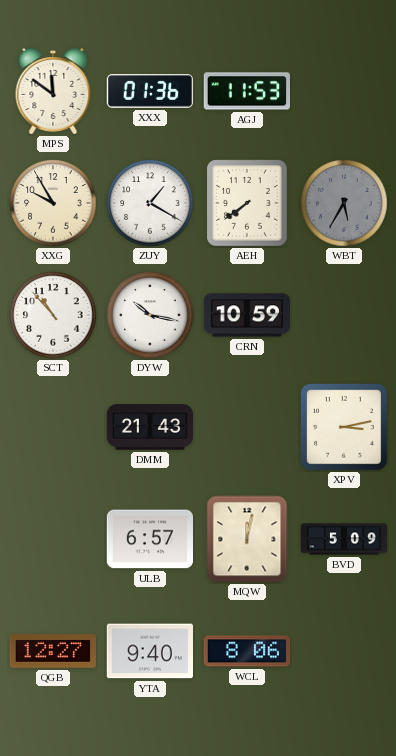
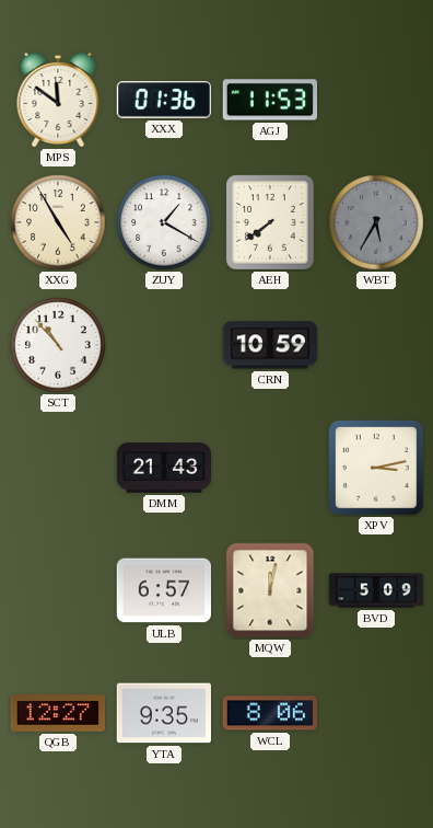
XXG: 9:55 -> 4:55 (58, 222)
DYW: 10:17 -> none (150, 315)
YTA: 9:40 -> 9:35 (163, 713)
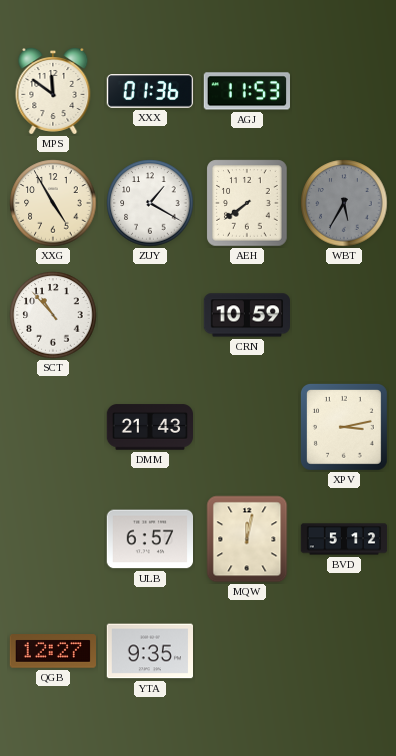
BVD: 5:09 -> 5:12 (344, 539)
WCL: 8:06 -> none (269, 713)
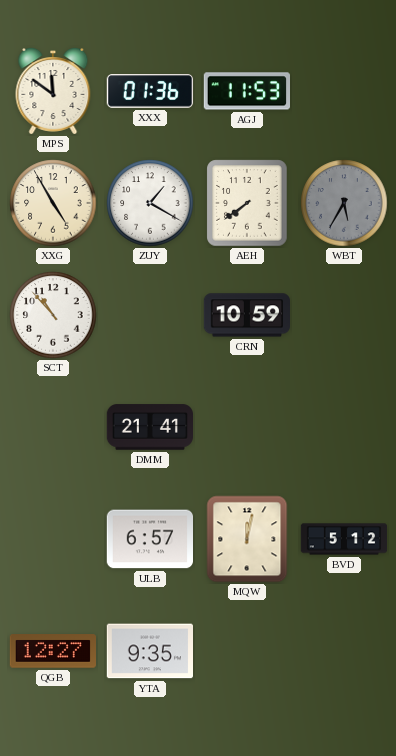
DMM: 21:43 -> 21:41 (150, 427)
XPV: 3:13 -> none (344, 427)
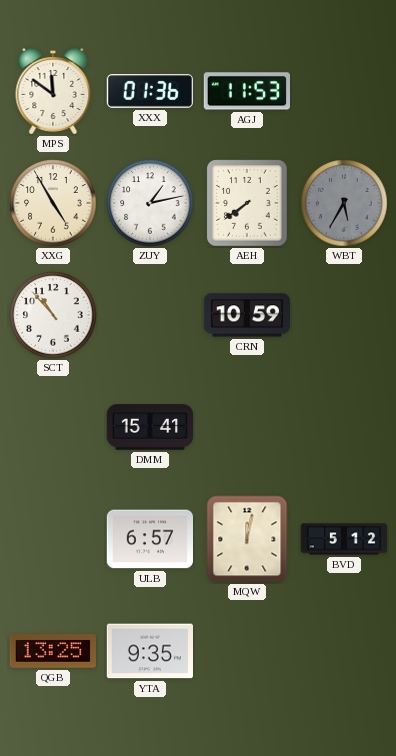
ZUY: 1:20 -> 1:13 (150, 203)
DMM: 21:41 -> 15:41 (150, 427)
QGB: 12:27 -> 13:25 (52, 651)
